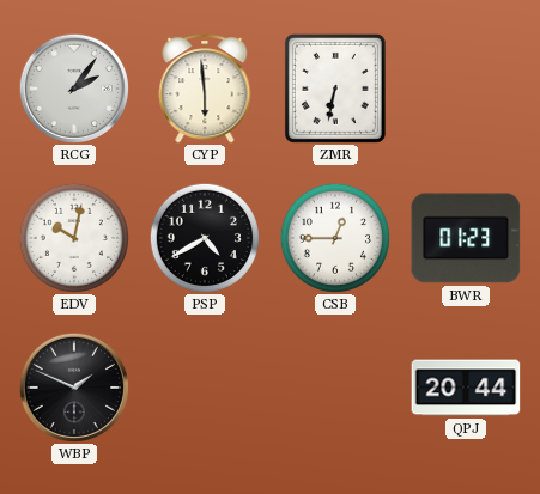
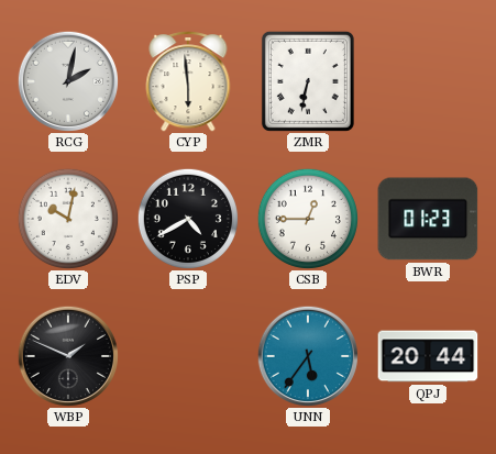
RCG: 2:06 -> 2:02 (67, 80)
UNN: none -> 5:36 (307, 355)
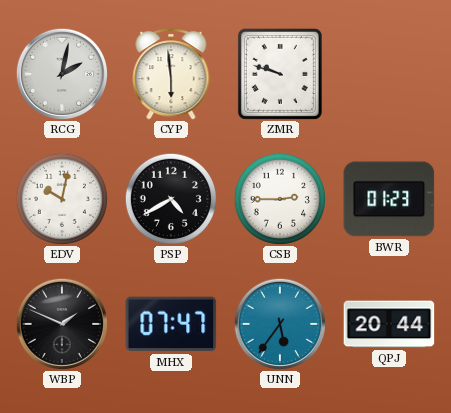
ZMR: 6:32 -> 9:48 (280, 74)
CSB: 12:45 -> 2:45 (280, 199)
MHX: none -> 07:47 (171, 324)
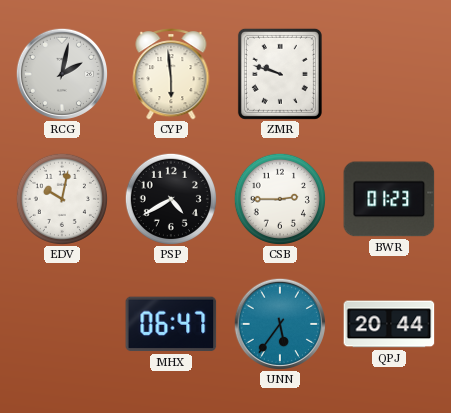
WBP: 1:49 -> none (61, 323)
MHX: 07:47 -> 06:47 (171, 324)
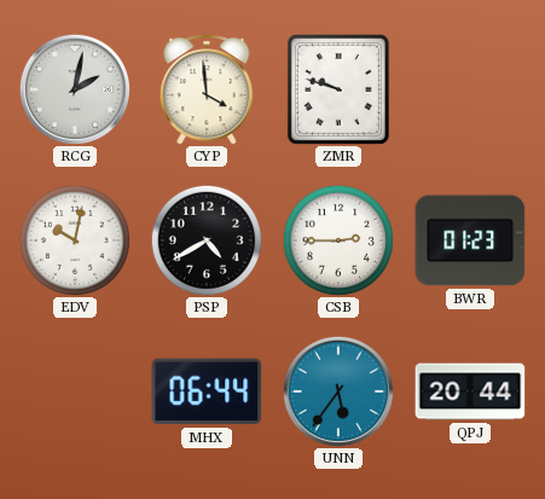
CYP: 5:59 -> 3:59 (207, 89)
MHX: 06:47 -> 06:44 (207, 391)
